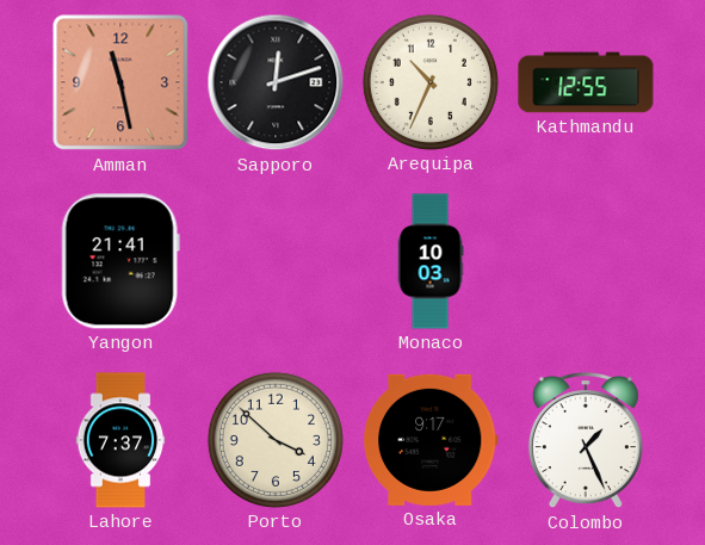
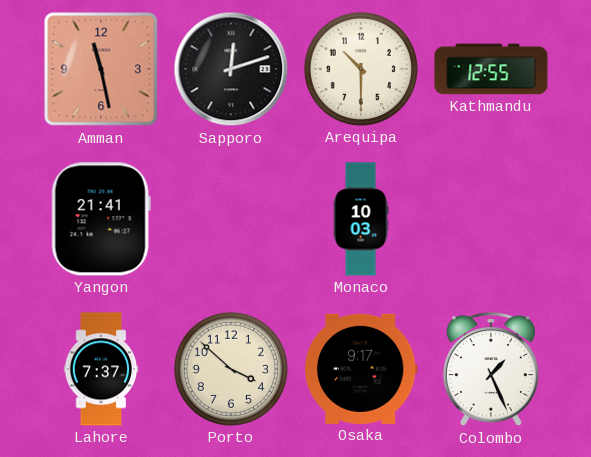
Arequipa: 10:34 -> 10:30 (361, 69)
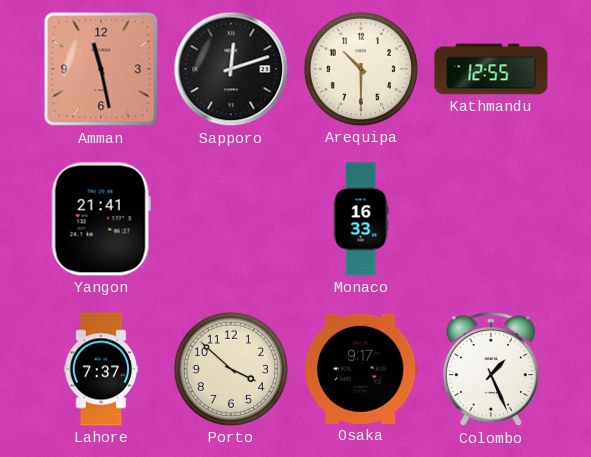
Monaco: 10:03 -> 16:33 (361, 219)
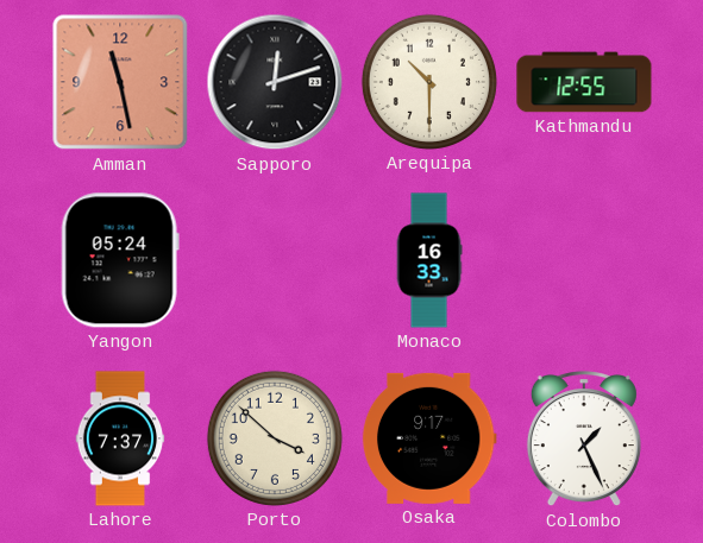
Yangon: 21:41 -> 05:24 (120, 260)
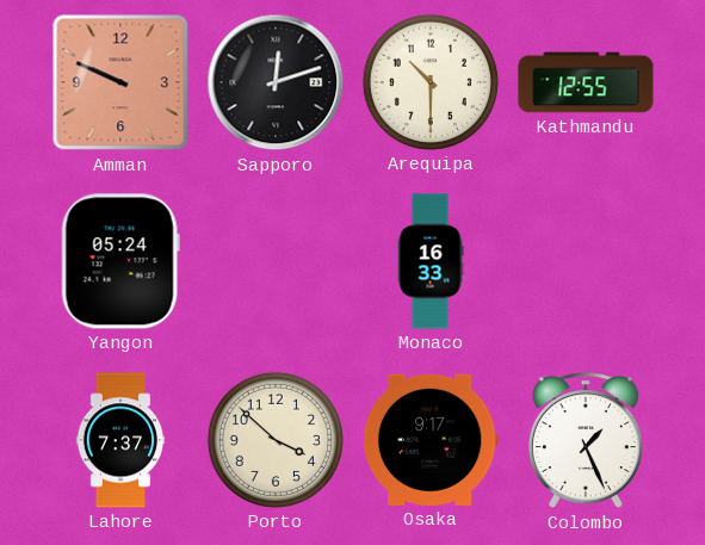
Amman: 11:28 -> 9:49 (120, 82)
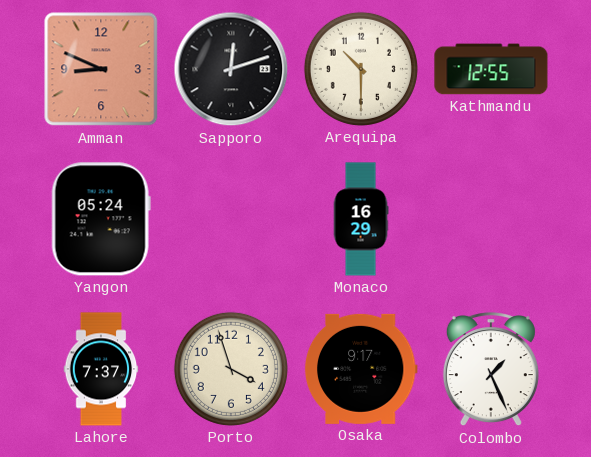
Amman: 9:49 -> 8:49 (101, 69)
Monaco: 16:33 -> 16:29 (361, 219)
Porto: 3:52 -> 3:57 (231, 369)
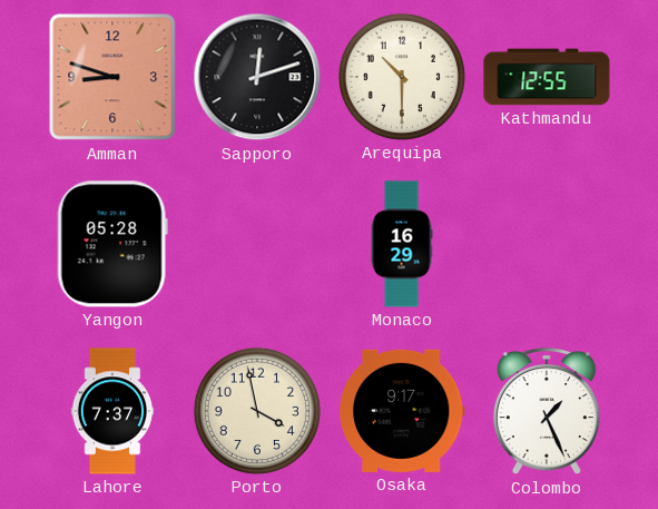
Amman: 8:49 -> 8:48 (112, 77)
Yangon: 05:24 -> 05:28 (112, 244)
Porto: 3:57 -> 3:58 (257, 411)
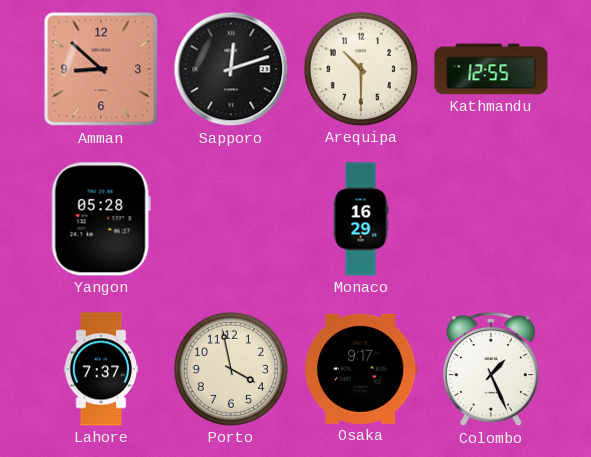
Amman: 8:48 -> 8:52 (101, 69)
